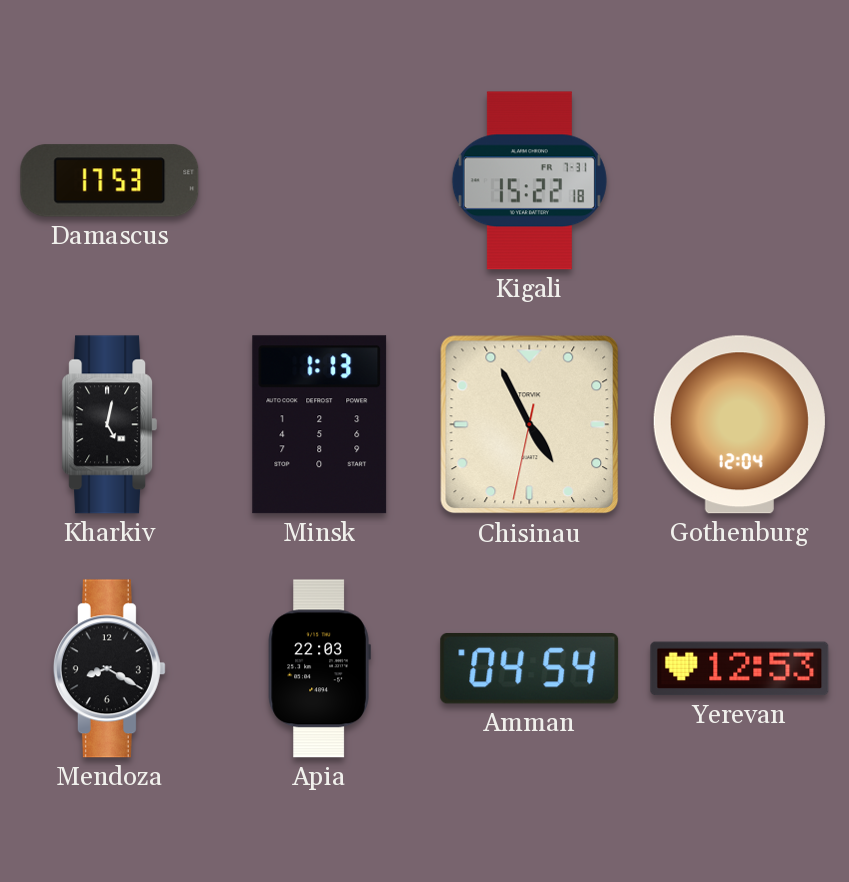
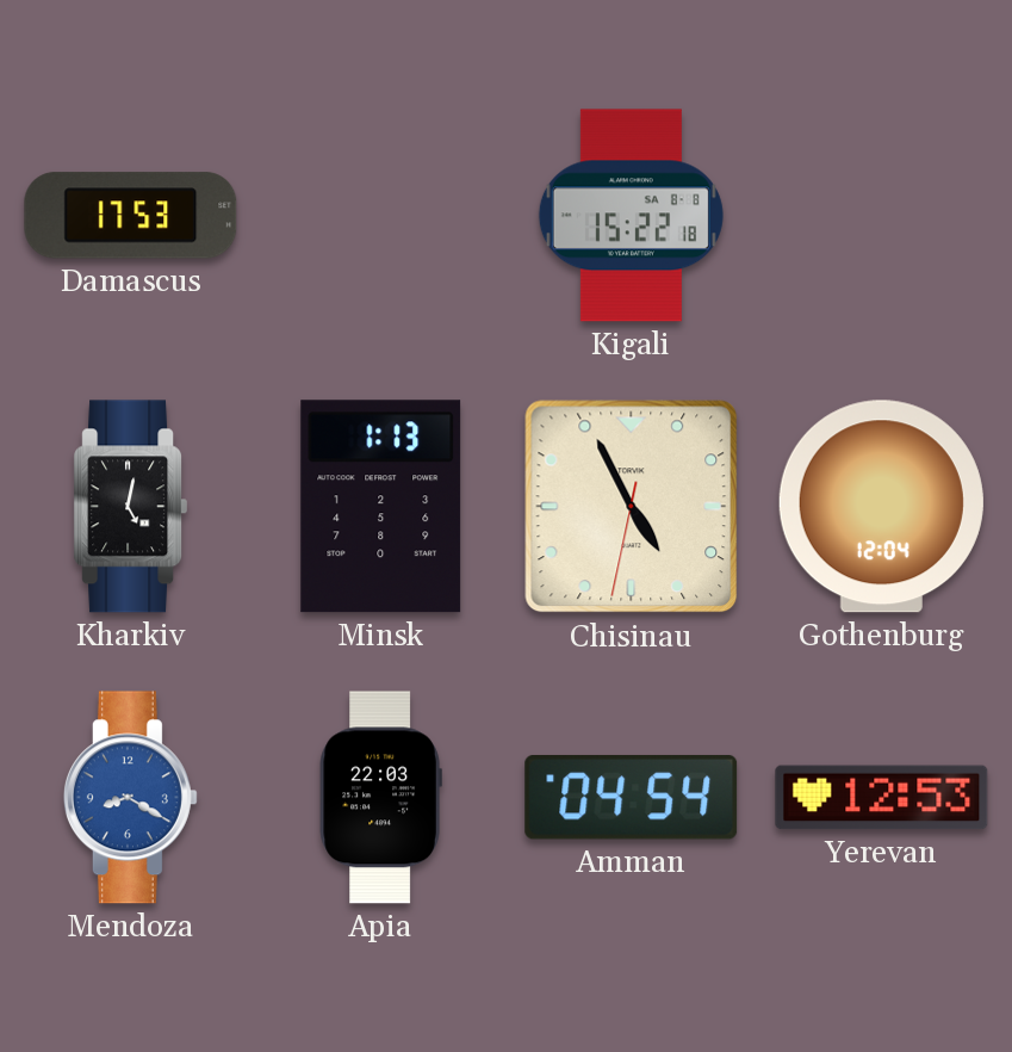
Kigali date: FR 7-31 -> SA 8-8 (631, 216)
Mendoza dial: black -> blue (130, 798)
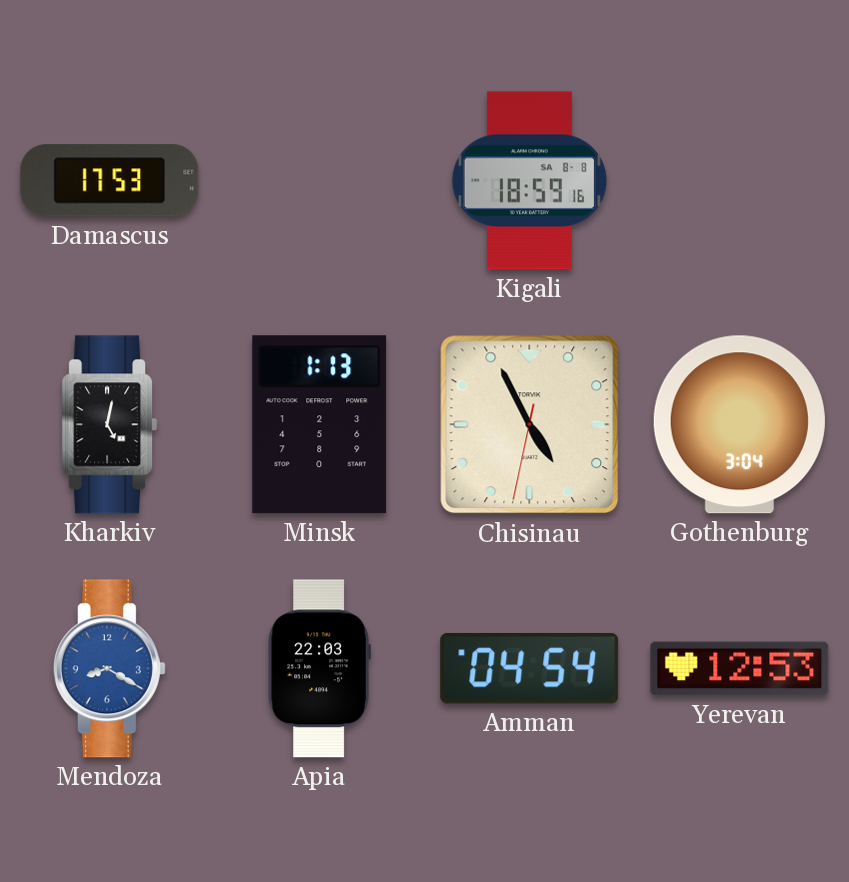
Kigali: 15:22 -> 18:59 (529, 181)
Gothenburg: 12:04 -> 3:04 (739, 425)
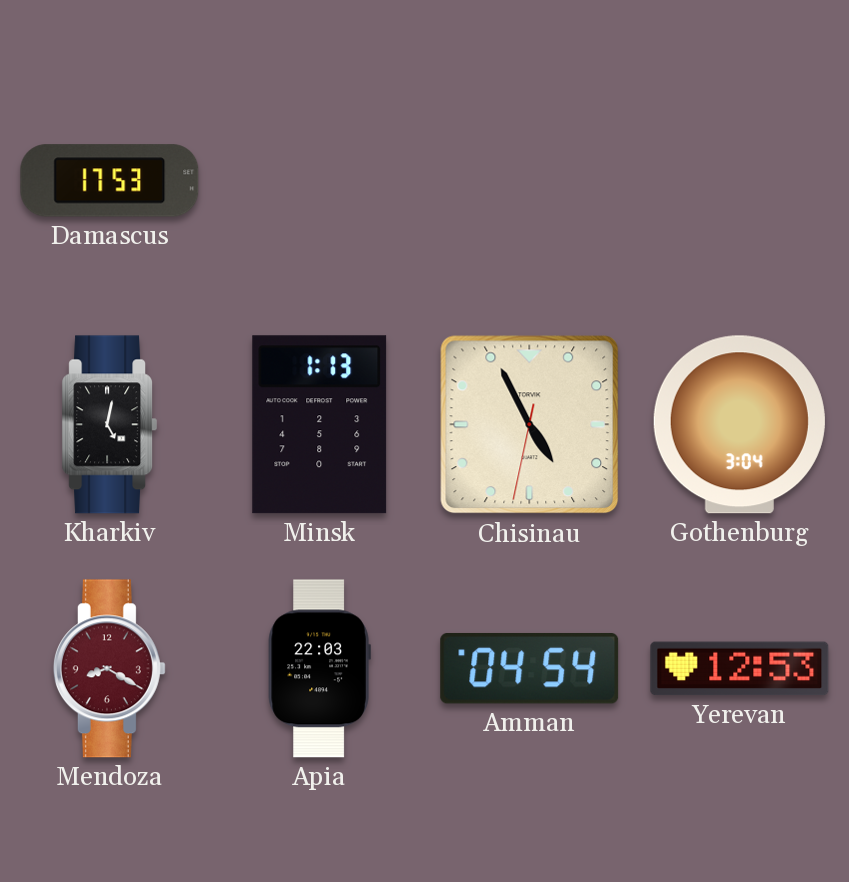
Kigali: 18:59 -> none (529, 181)
Mendoza dial: blue -> burgundy (109, 669)
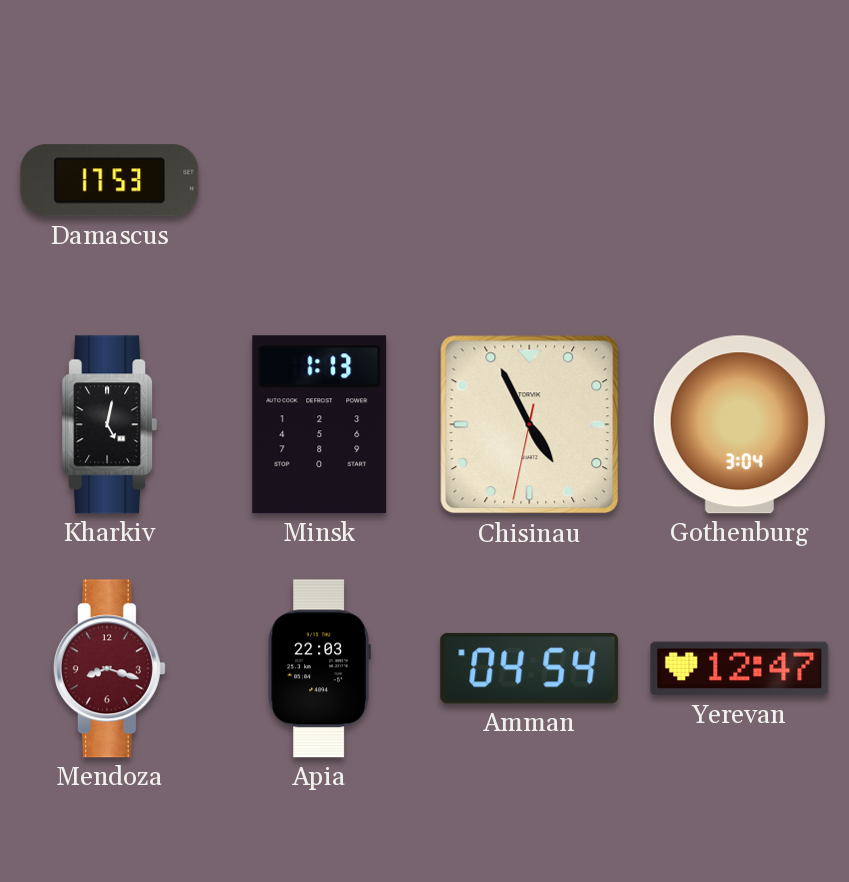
Mendoza: 8:20 -> 8:18 (109, 669)
Yerevan: 12:53 -> 12:47 (740, 669)
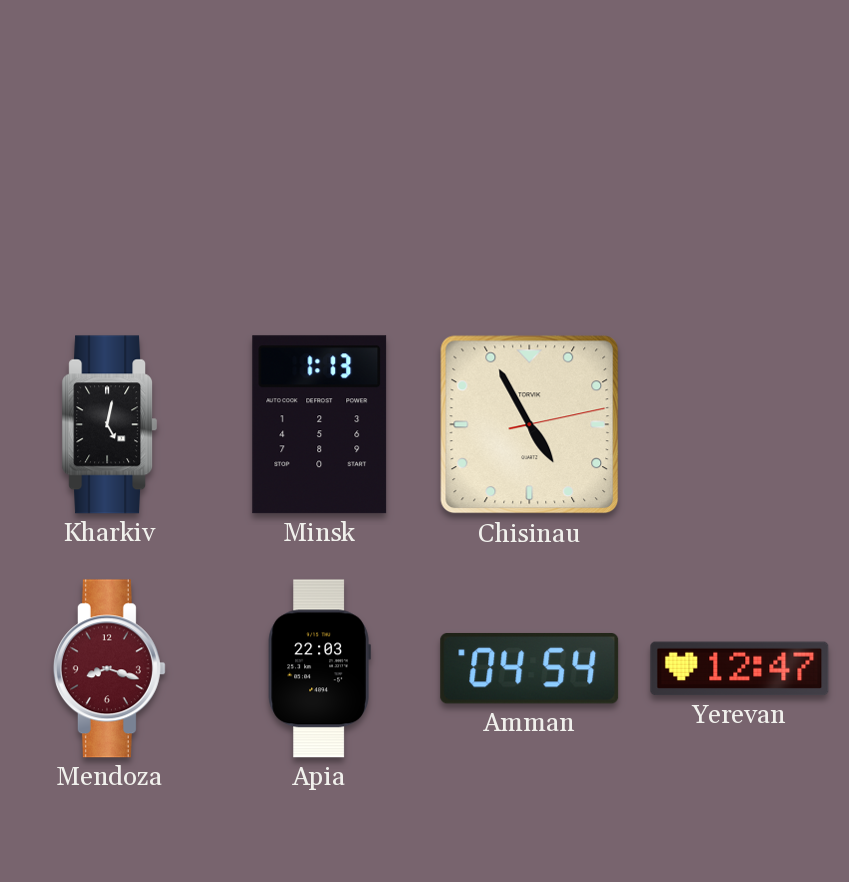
Damascus: 17:53 -> none (110, 181)
Chisinau: 4:55:32 -> 4:55:13 (530, 425)
Gothenburg: 3:04 -> none (739, 425)
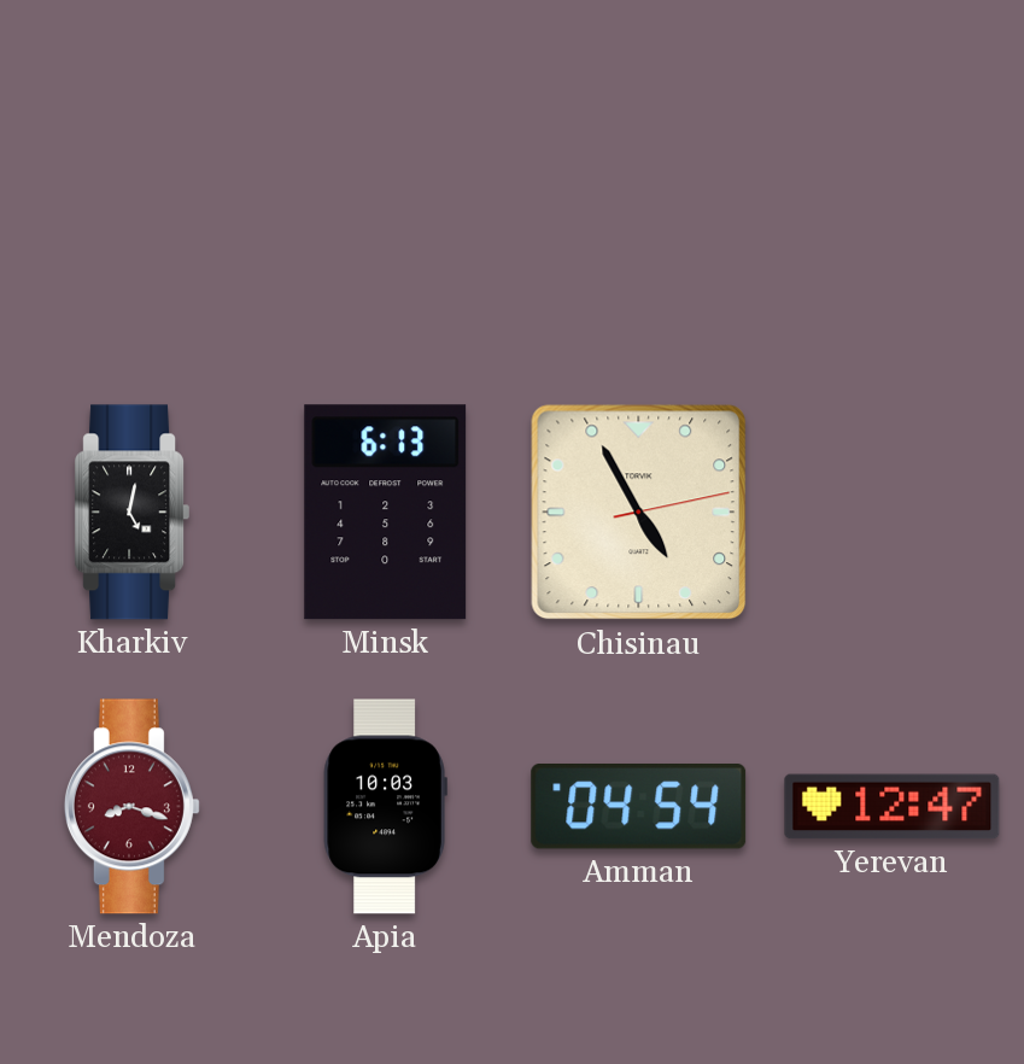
Minsk: 1:13 -> 6:13 (386, 513)
Apia: 22:03 -> 10:03 (385, 807)
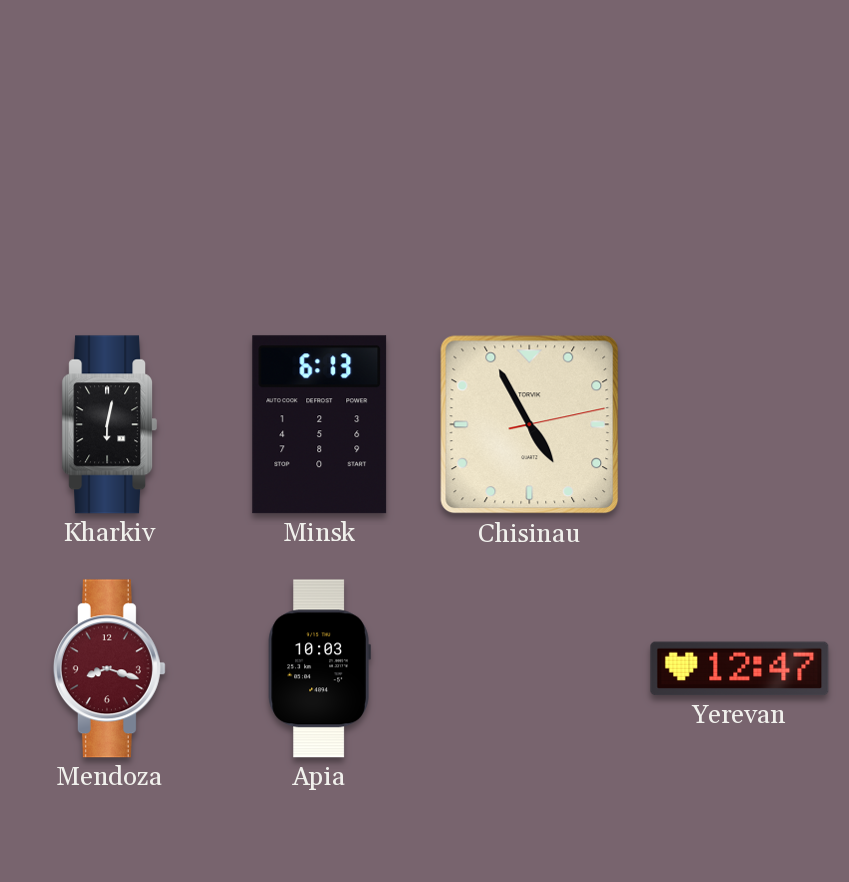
Kharkiv: 5:02 -> 6:02 (110, 425)
Amman: 04:54 -> none (639, 806)
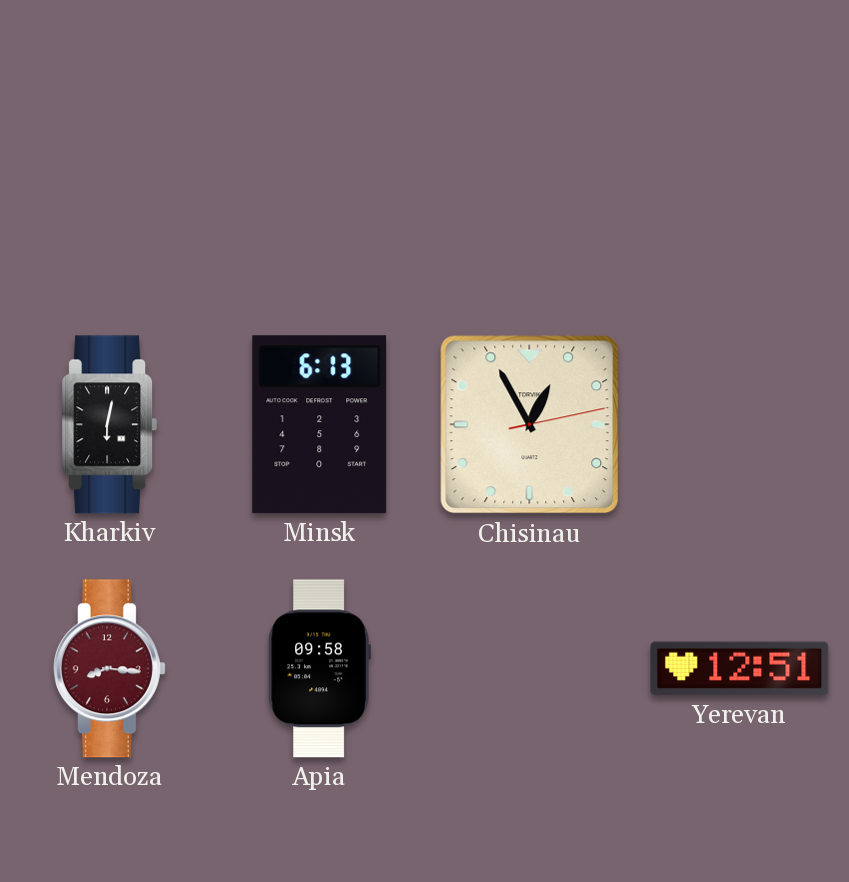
Chisinau: 4:55 -> 12:55 (530, 425)
Mendoza: 8:18 -> 8:16 (109, 669)
Apia: 10:03 -> 09:58 (319, 669)
Yerevan: 12:47 -> 12:51 (740, 669)
